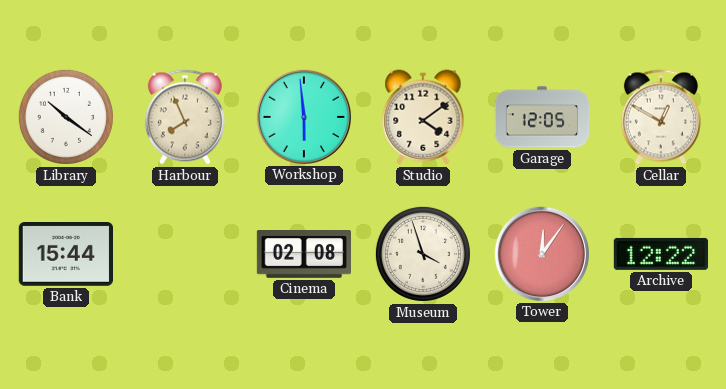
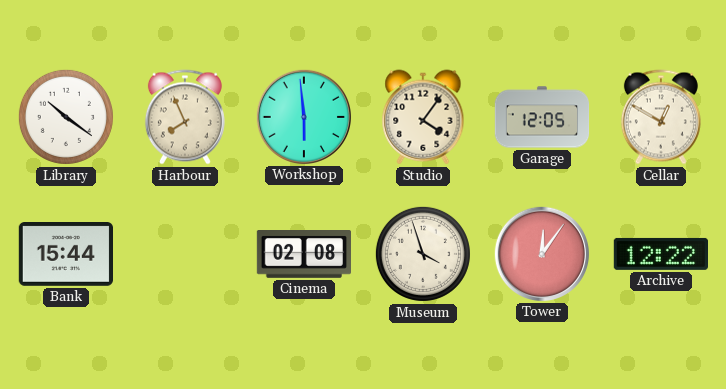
Studio: 4:09 -> 4:06 (423, 117)
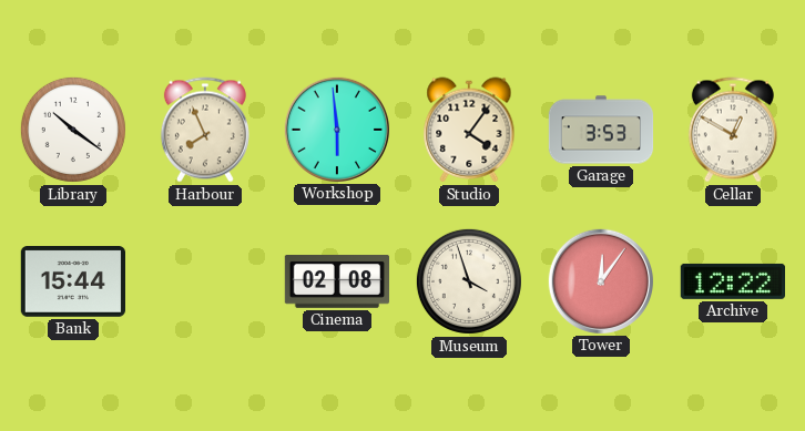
Garage: 12:05 -> 3:53 (601, 130)
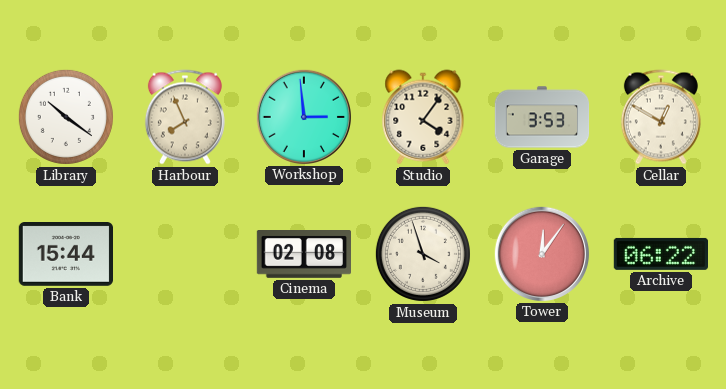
Workshop: 5:59 -> 2:59 (303, 116)
Archive: 12:22 -> 06:22 (660, 254)
